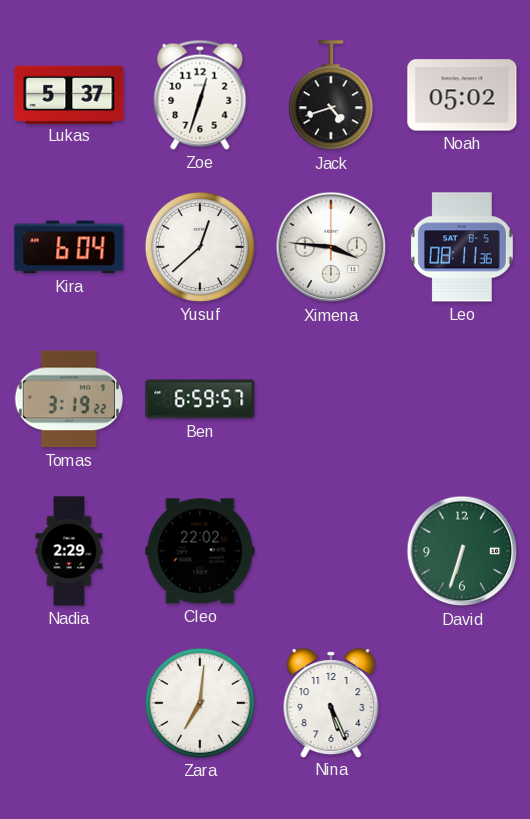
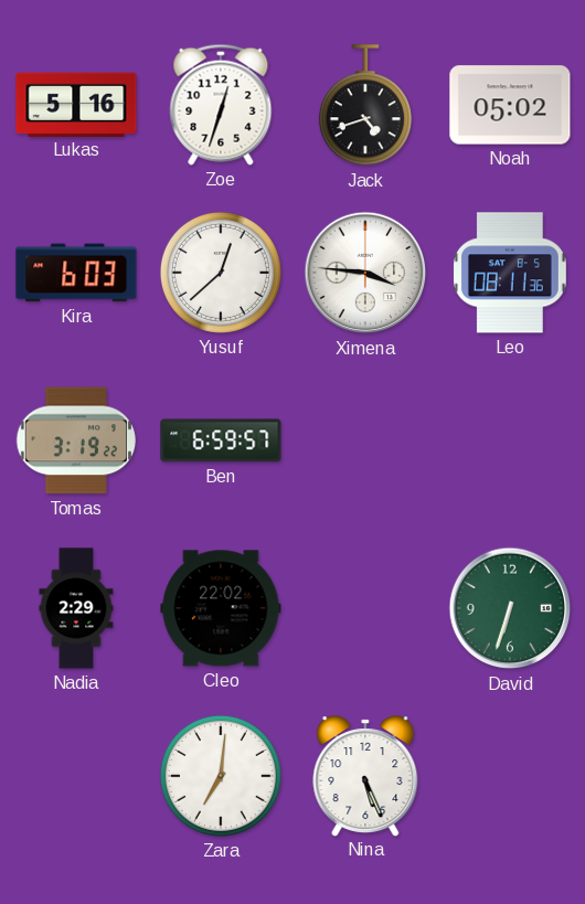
Lukas: 5:37 -> 5:16 (76, 104)
Kira: 6:04 -> 6:03 (76, 273)
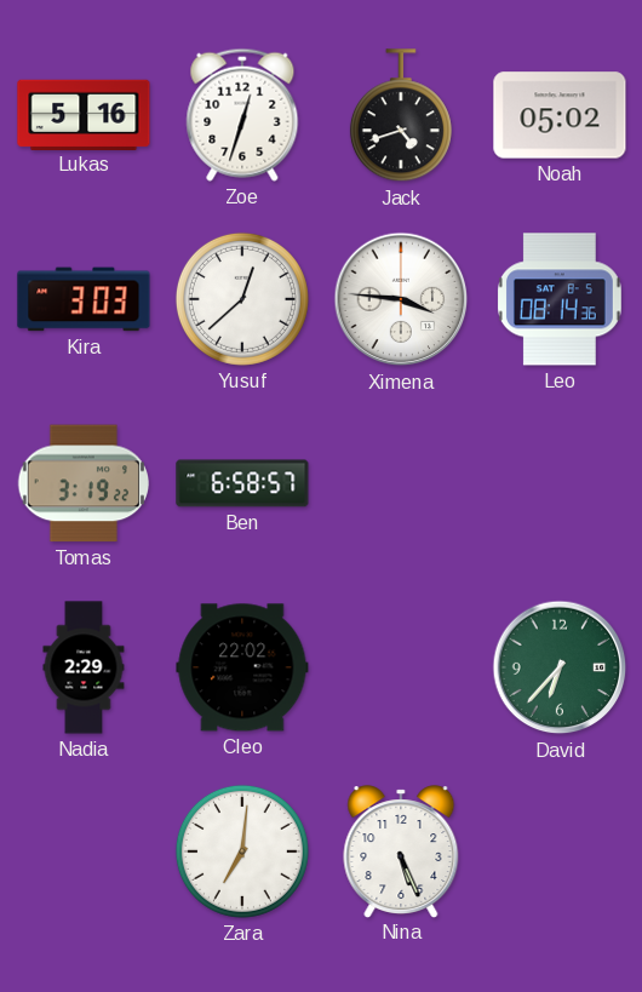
Kira: 6:03 -> 3:03 (84, 299)
Leo: 08:11 -> 08:14 (560, 299)
Ben: 6:59 -> 6:58 (242, 483)
David: 6:33 -> 6:37 (560, 667)
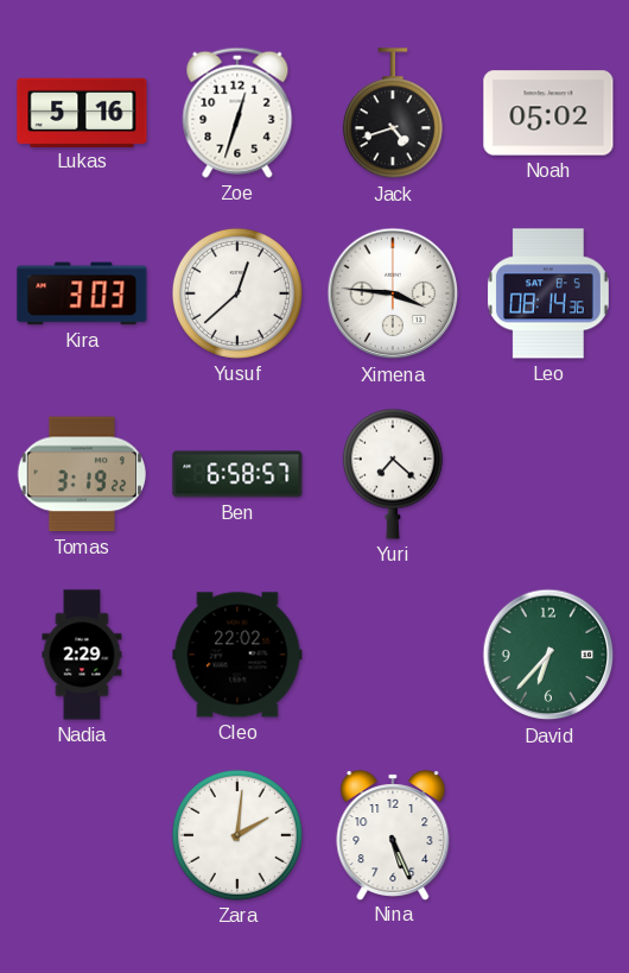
Yuri: none -> 7:22 (393, 474)
Zara: 7:01 -> 2:01 (237, 835)
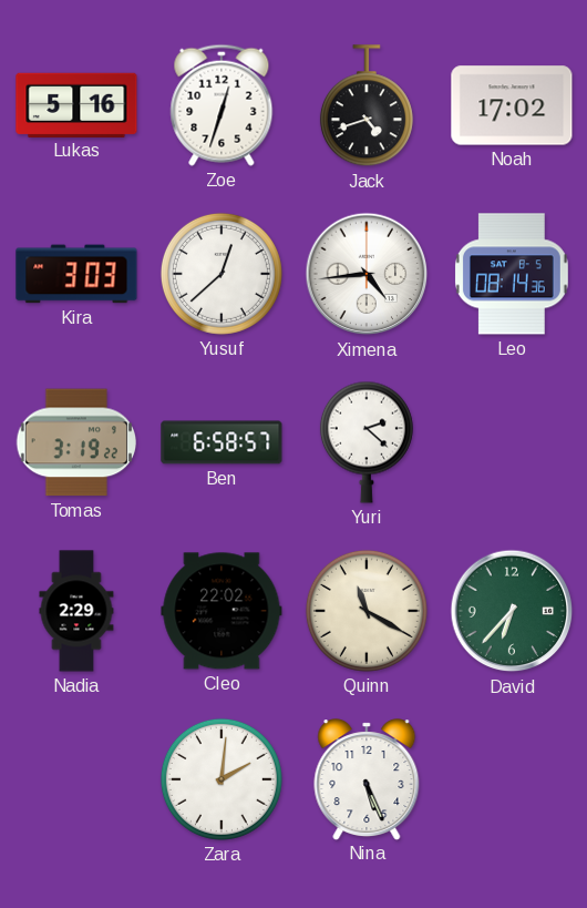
Noah: 05:02 -> 17:02 (512, 105)
Ximena: 3:46 -> 4:44 (367, 274)
Yuri: 7:22 -> 2:22 (367, 442)
Quinn: none -> 11:20 (367, 611)
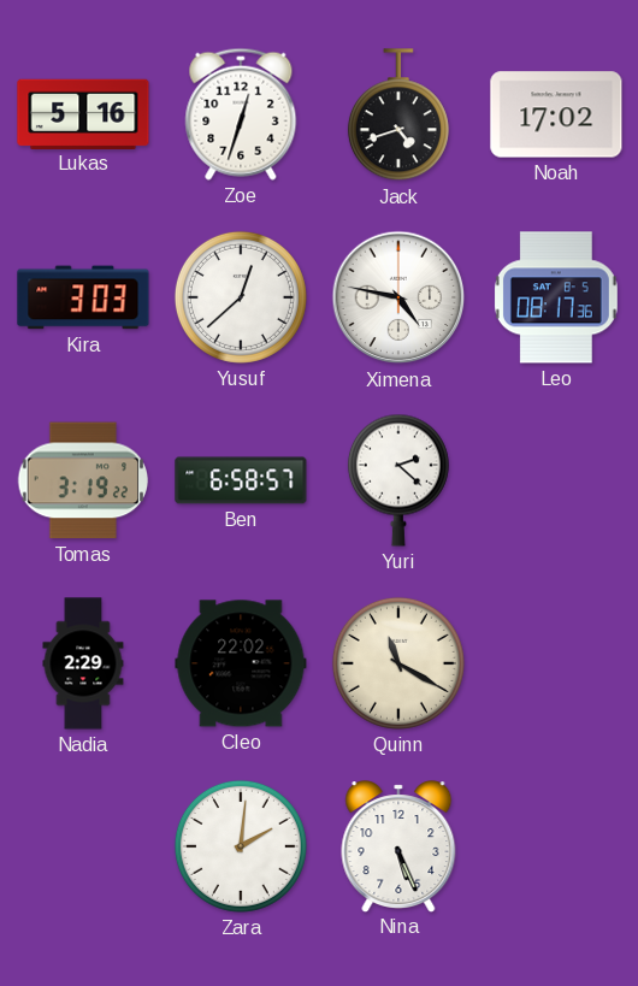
Ximena: 4:44 -> 4:47 (398, 297)
Leo: 08:14 -> 08:17 (556, 297)
David: 6:37 -> none (512, 611)
